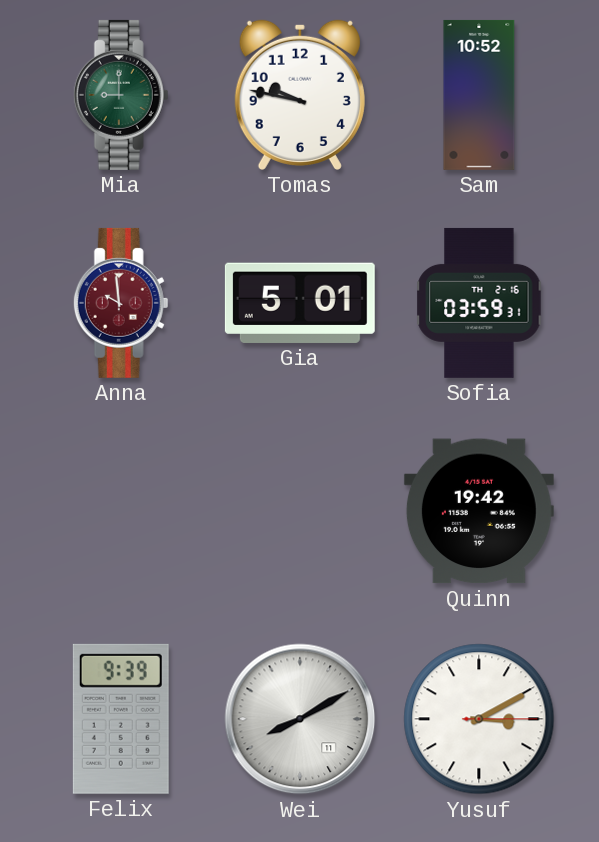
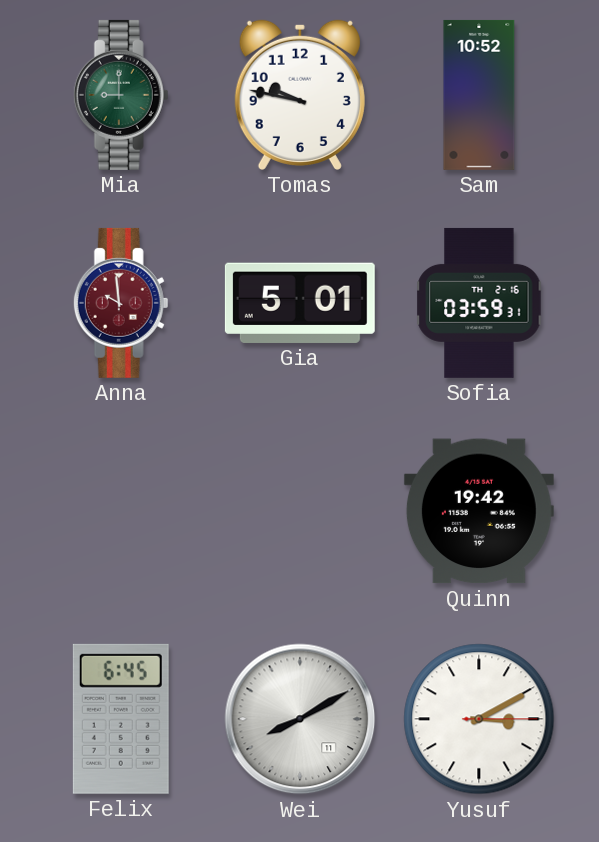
Felix: 9:39 -> 6:45 (121, 719)
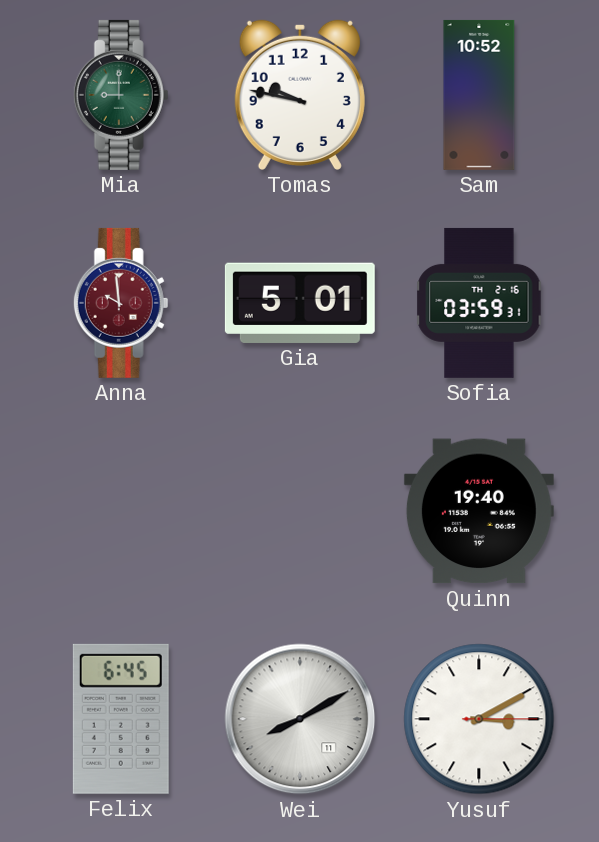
Quinn: 19:42 -> 19:40 (479, 511)
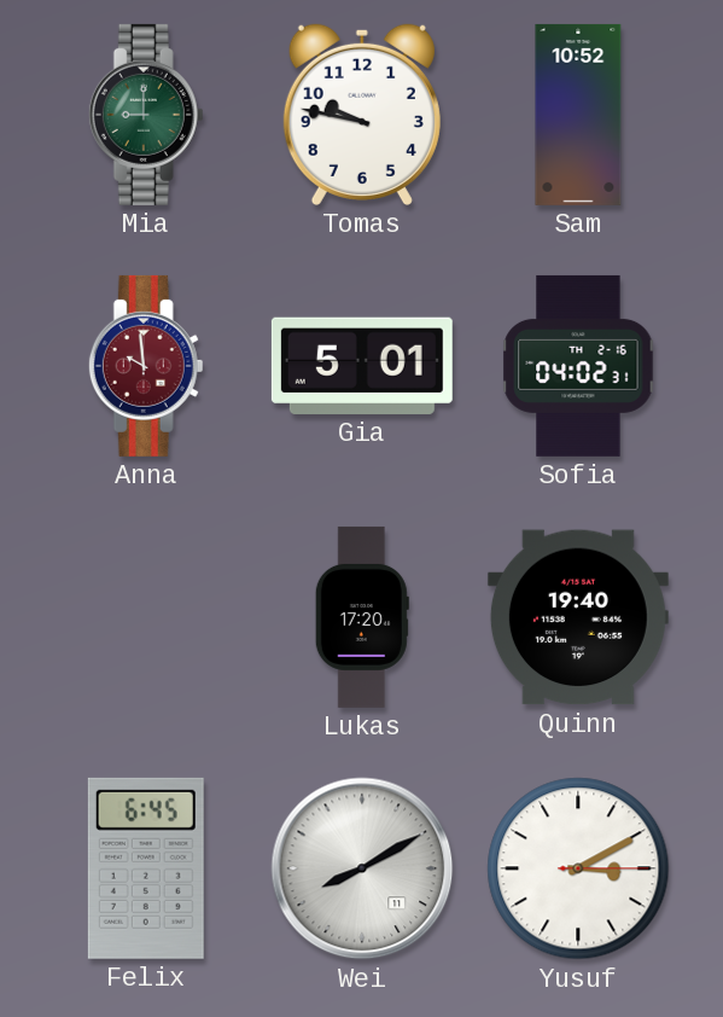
Sofia: 03:59 -> 04:02 (578, 366)
Lukas: none -> 17:20 (362, 617)
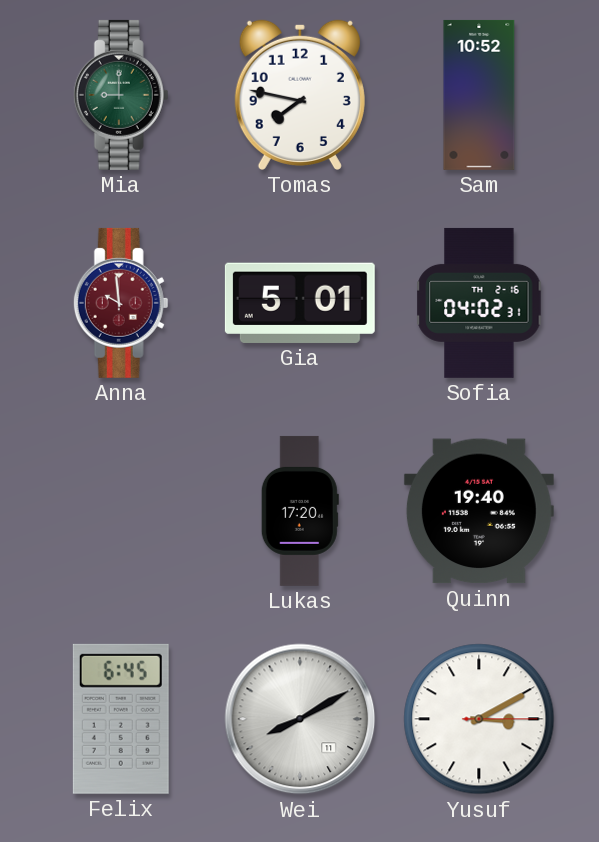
Tomas: 9:47 -> 7:47 (300, 95)
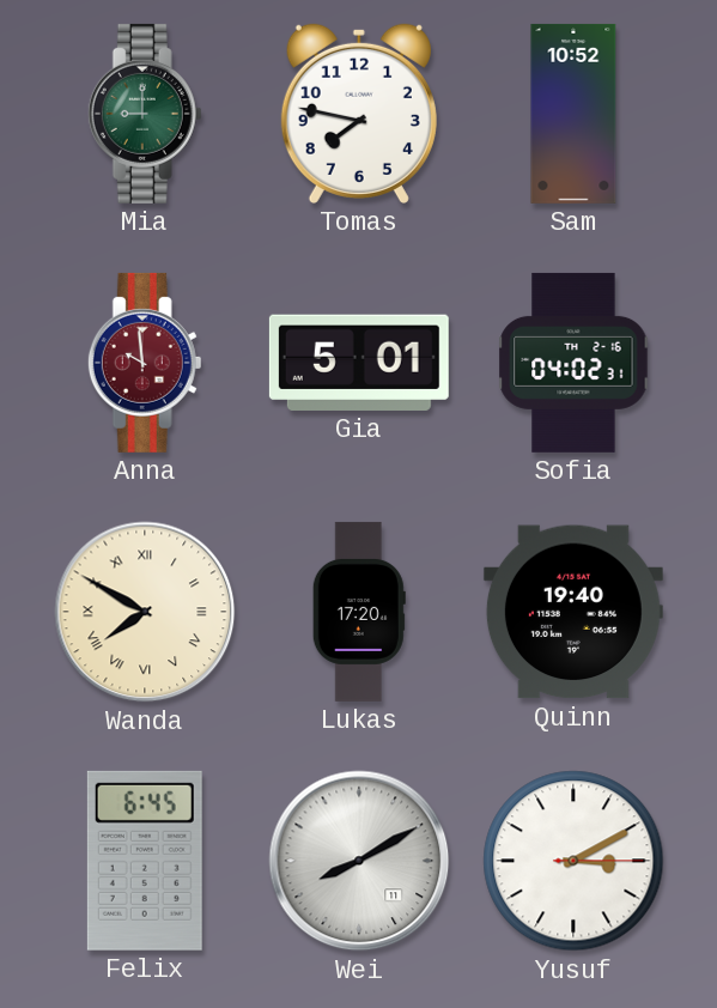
Wanda: none -> 7:50 (145, 612)
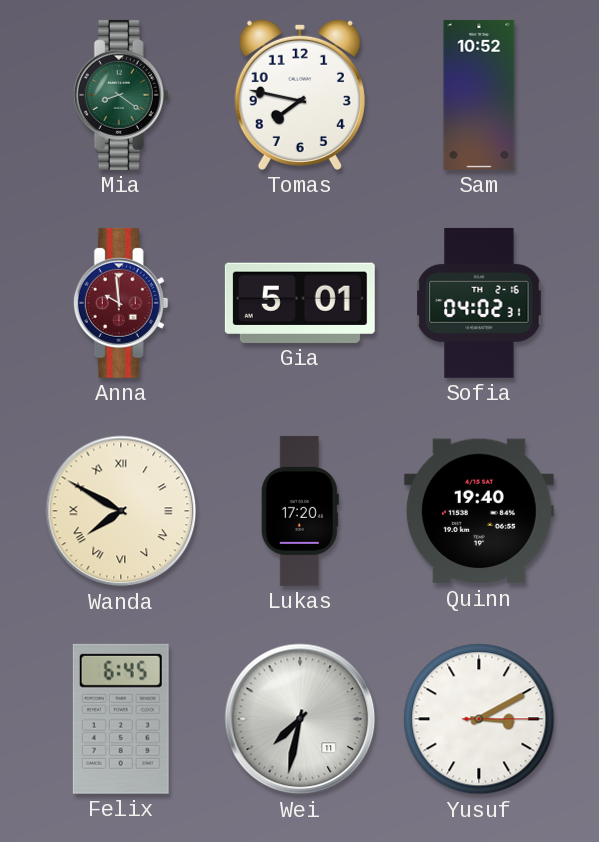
Mia: 9:00 -> 8:21 (121, 95)
Wei: 8:10 -> 7:32 (300, 719)
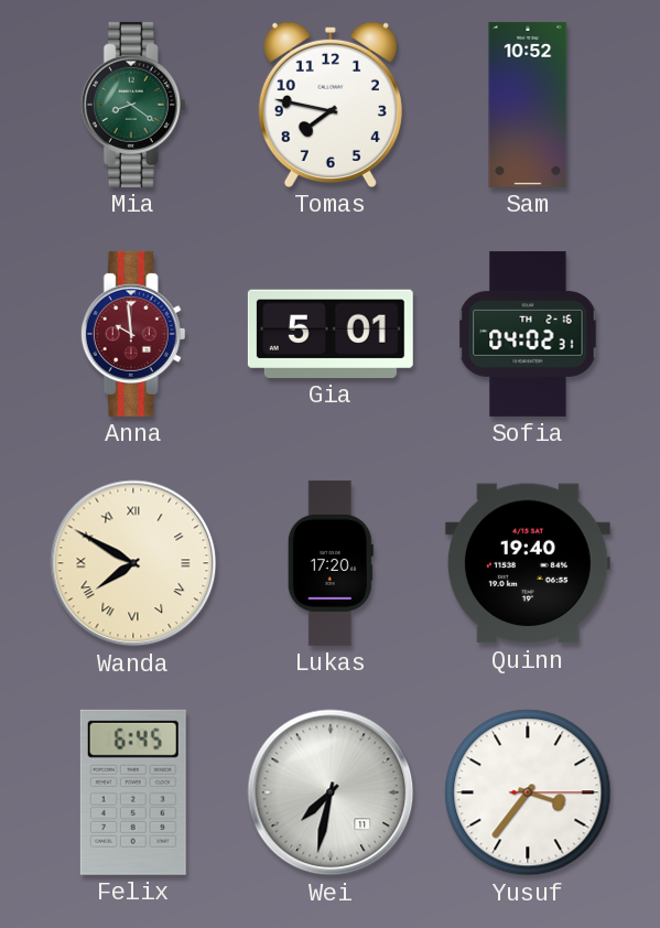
Yusuf: 3:10 -> 3:36 (528, 792)
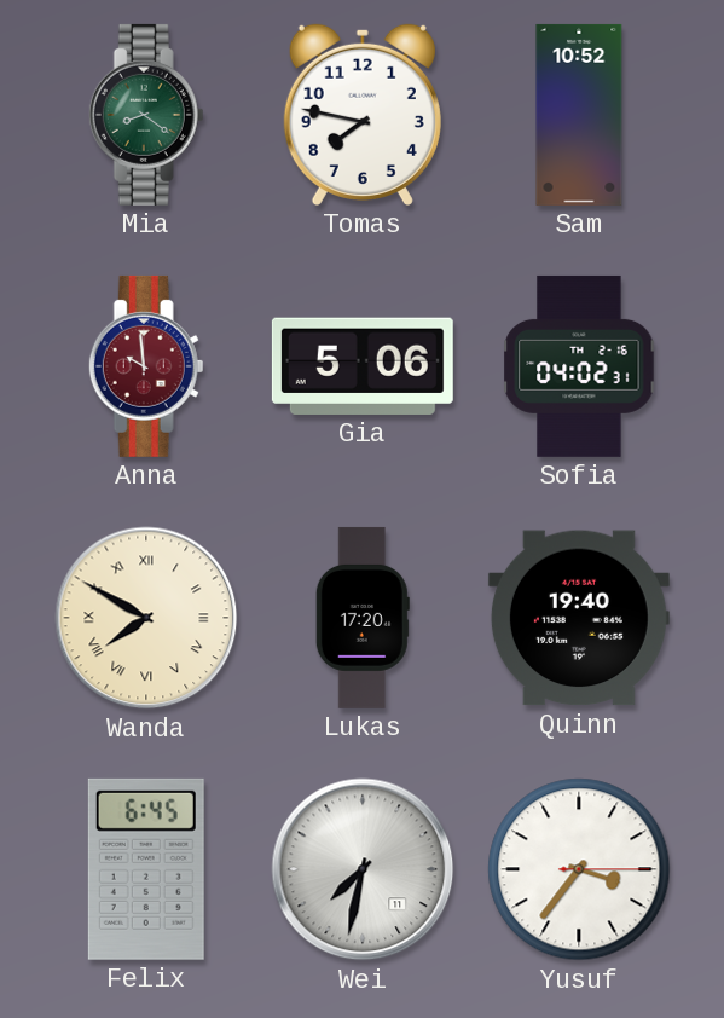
Gia: 5:01 -> 5:06 (363, 366)
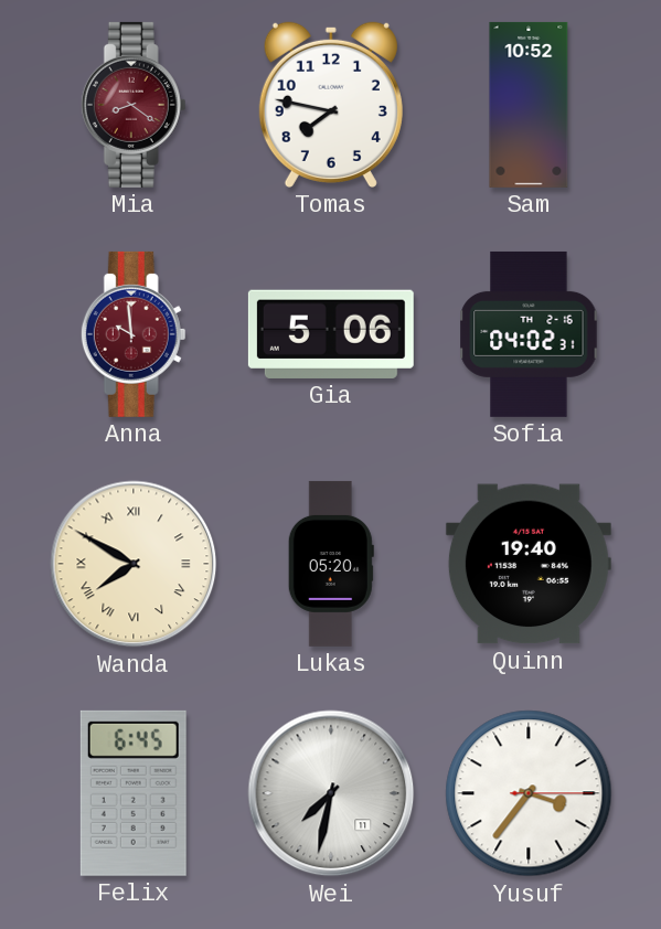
Mia dial: green -> burgundy (134, 105)
Lukas: 17:20 -> 05:20 (331, 564)
